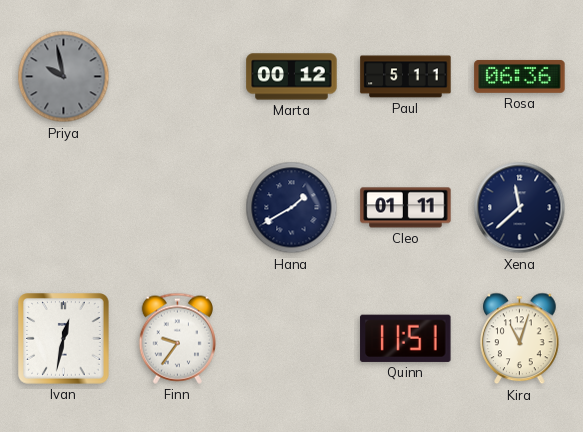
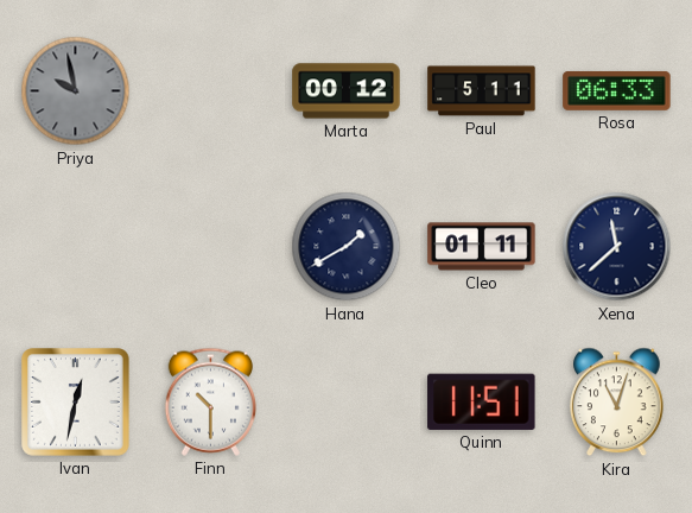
Rosa: 06:36 -> 06:33 (617, 90)
Finn: 9:36 -> 10:30 (210, 401)
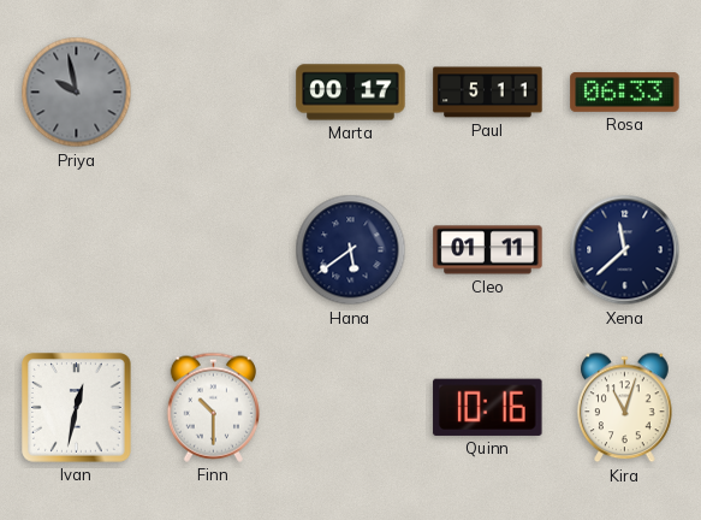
Marta: 00:12 -> 00:17 (351, 93)
Hana: 1:40 -> 5:39 (351, 250)
Quinn: 11:51 -> 10:16 (488, 407)
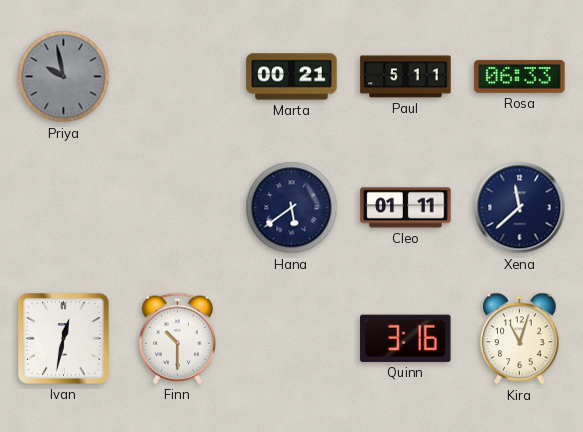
Marta: 00:17 -> 00:21 (292, 77)
Quinn: 10:16 -> 3:16 (406, 338)
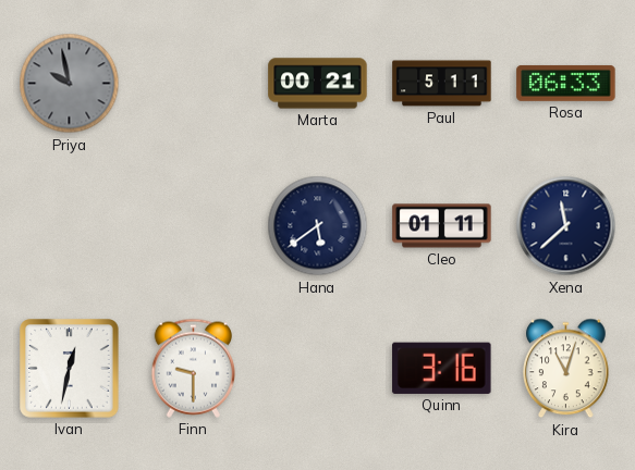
Finn: 10:30 -> 9:30 (193, 368)
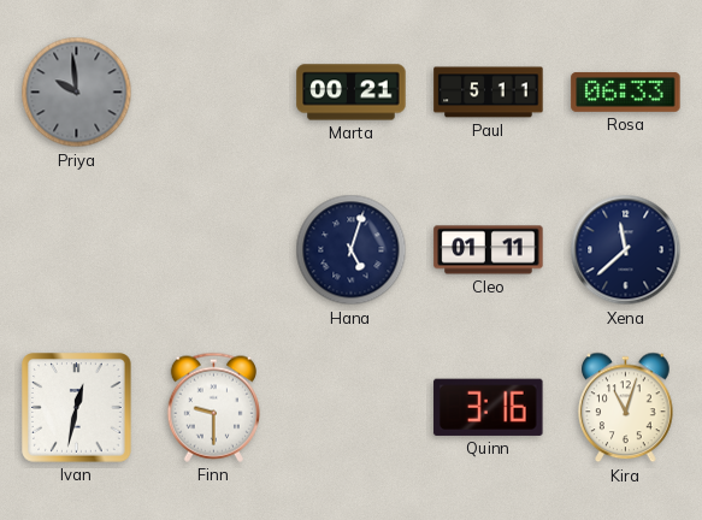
Priya: 9:58 -> 9:59 (77, 93)
Hana: 5:39 -> 5:03 (352, 250)
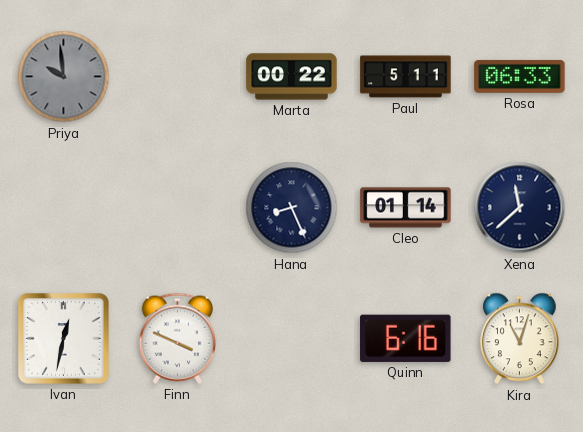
Marta: 00:21 -> 00:22 (292, 77)
Hana: 5:03 -> 8:26 (292, 208)
Cleo: 01:11 -> 01:14 (406, 208)
Finn: 9:30 -> 3:49 (177, 338)
Quinn: 3:16 -> 6:16 (406, 338)
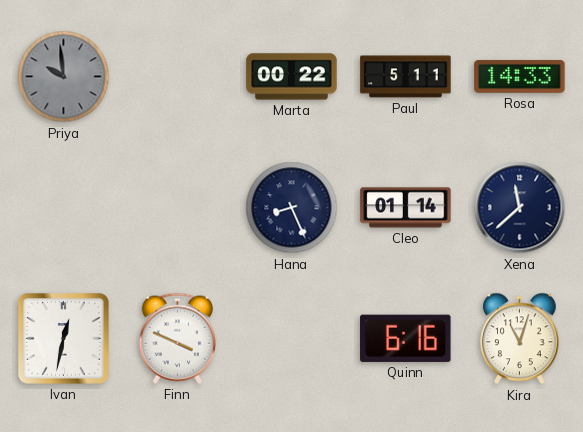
Rosa: 06:33 -> 14:33 (520, 76)
